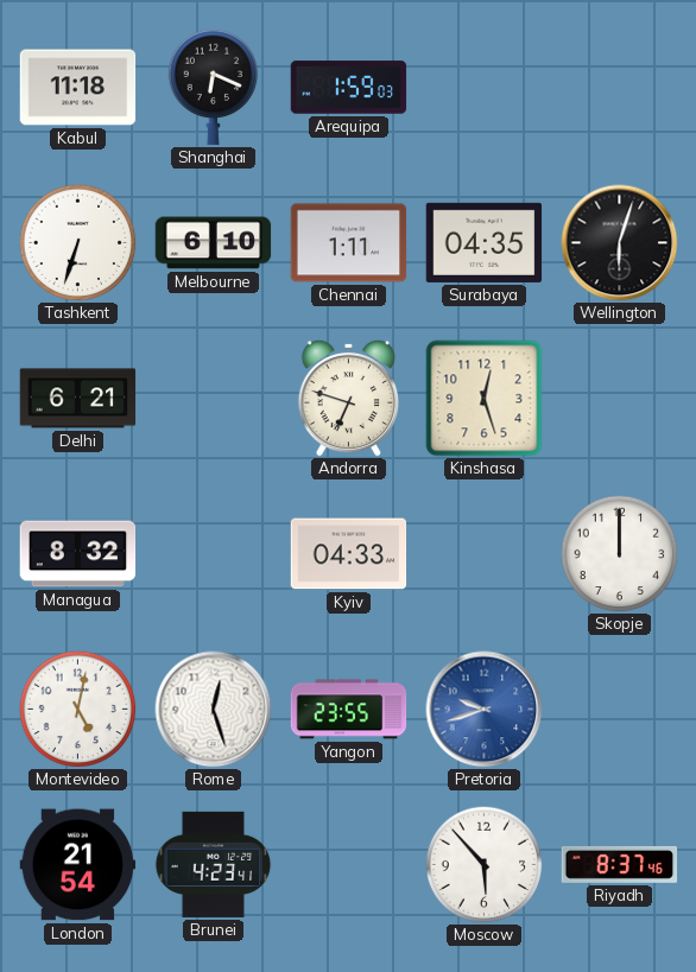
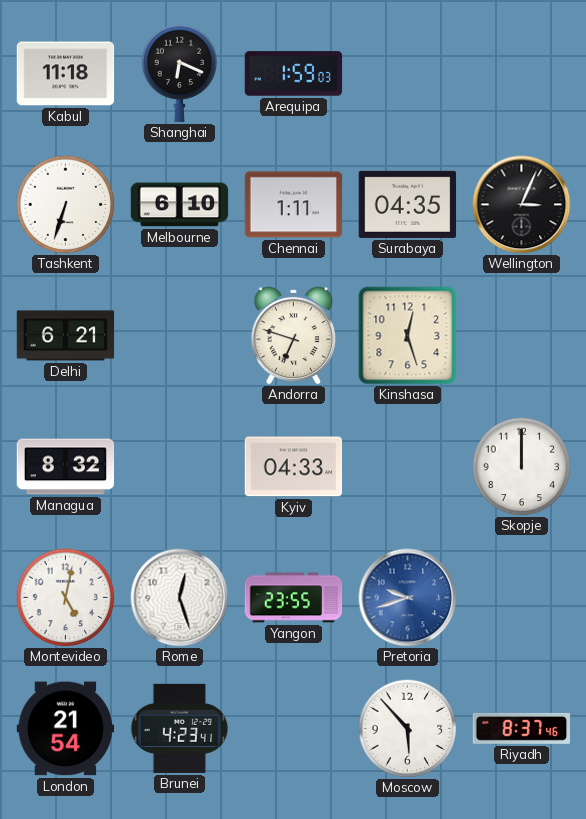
Wellington: 6:03 -> 3:04 (522, 205)
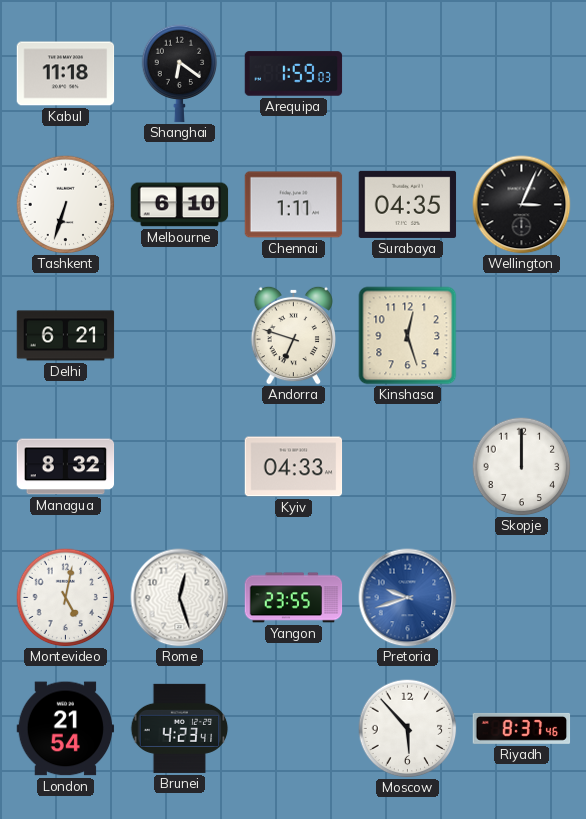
Shanghai: 6:19 -> 6:21 (180, 74)
